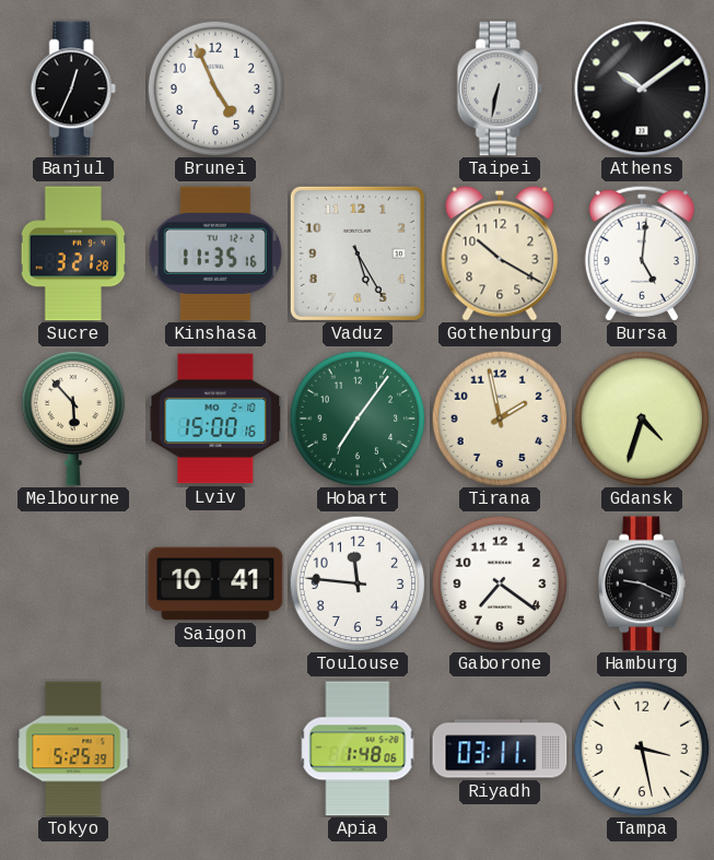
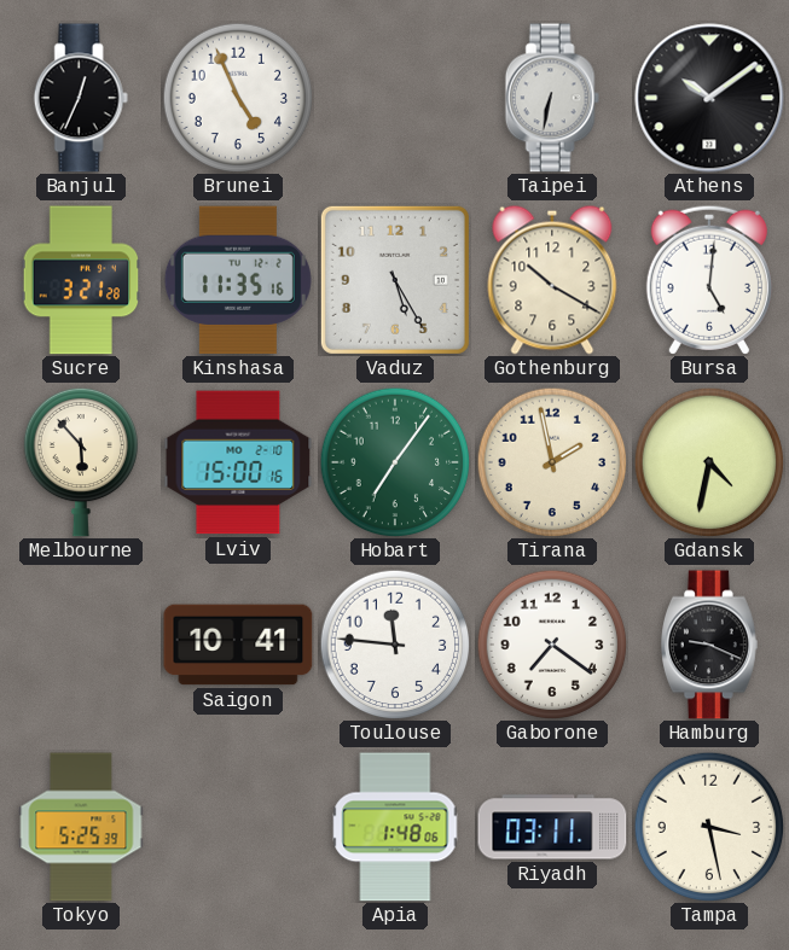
Gdansk: 4:33 -> 4:32 (709, 462)
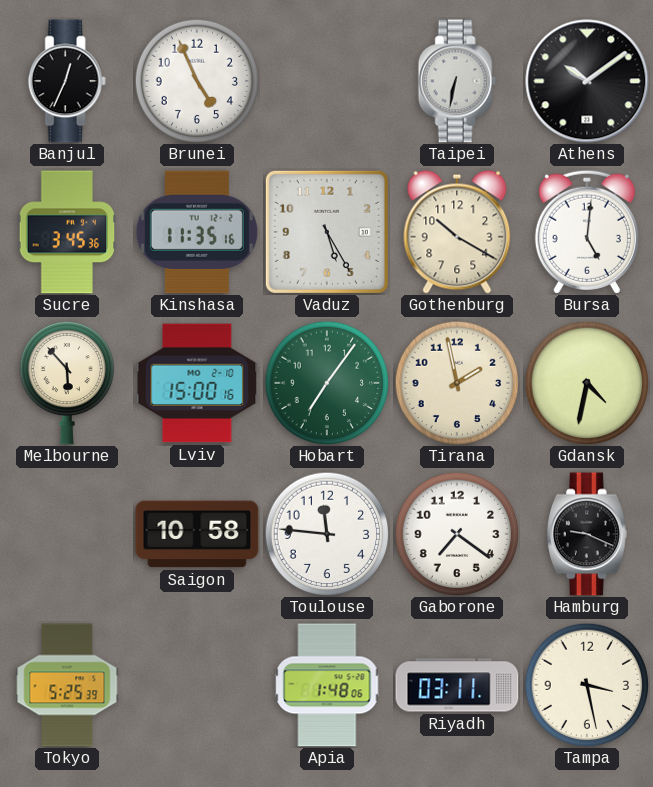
Sucre: 3:21 -> 3:45 (67, 232)
Saigon: 10:41 -> 10:58 (197, 534)
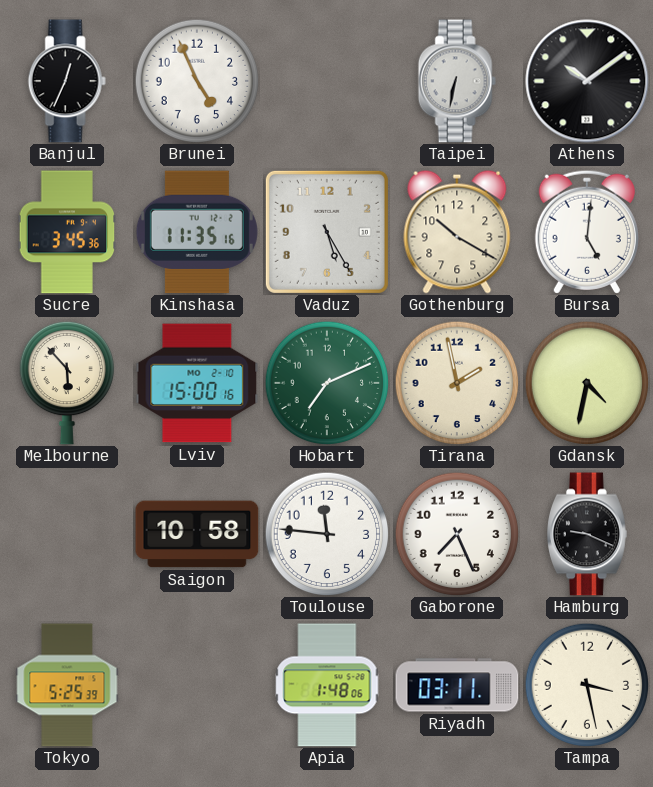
Hobart: 7:06 -> 7:11 (327, 383)
Gaborone: 7:21 -> 7:26 (457, 534)
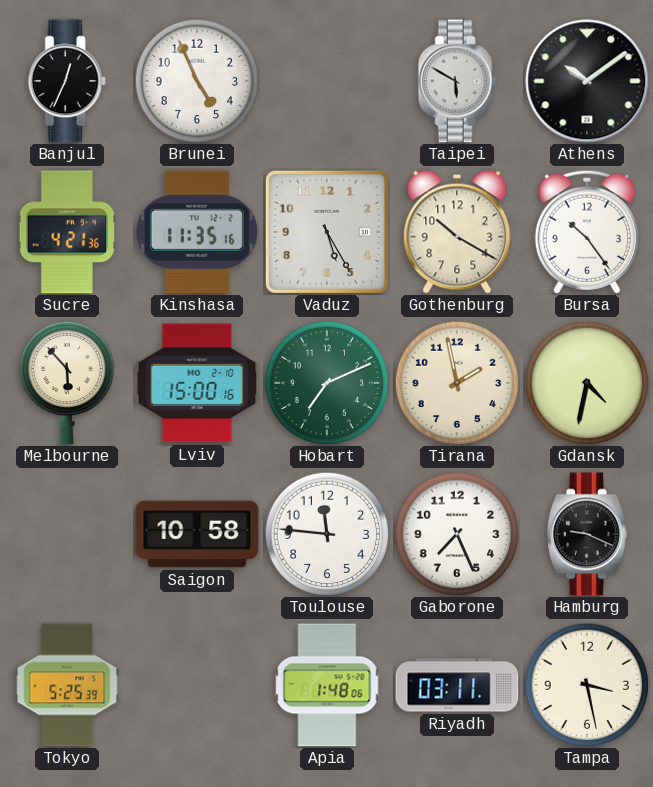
Taipei: 6:32 -> 5:50 (457, 81)
Sucre: 3:45 -> 4:21 (67, 232)
Bursa: 5:01 -> 10:24 (587, 232)
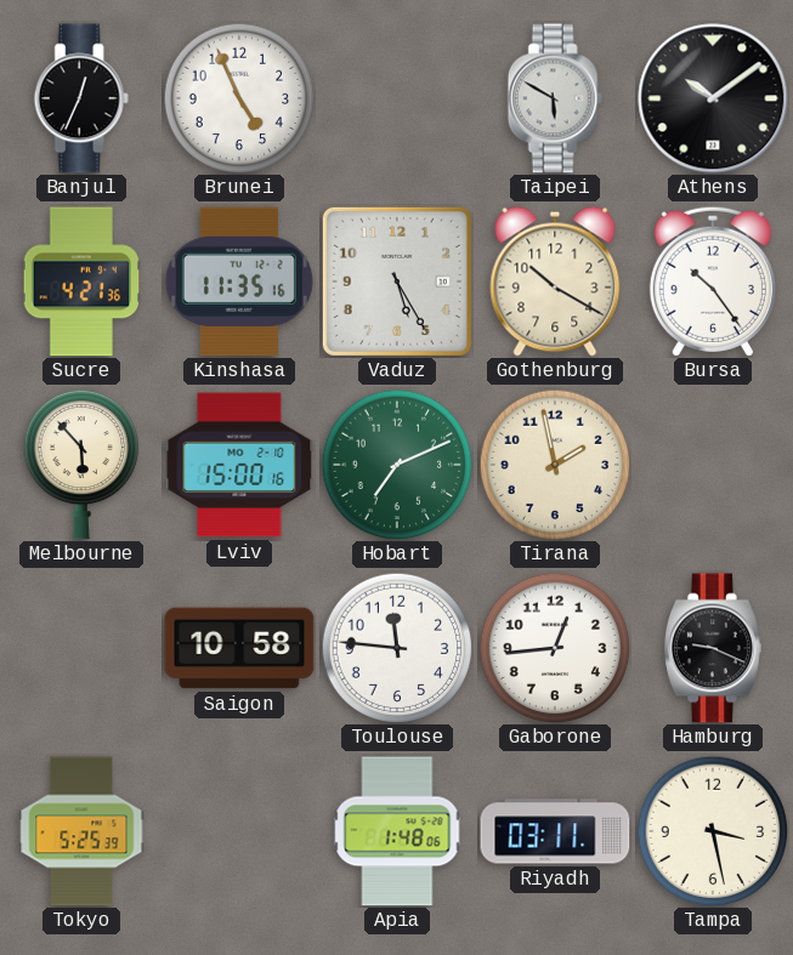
Gdansk: 4:32 -> none (587, 383)
Gaborone: 7:26 -> 12:44 (555, 648)
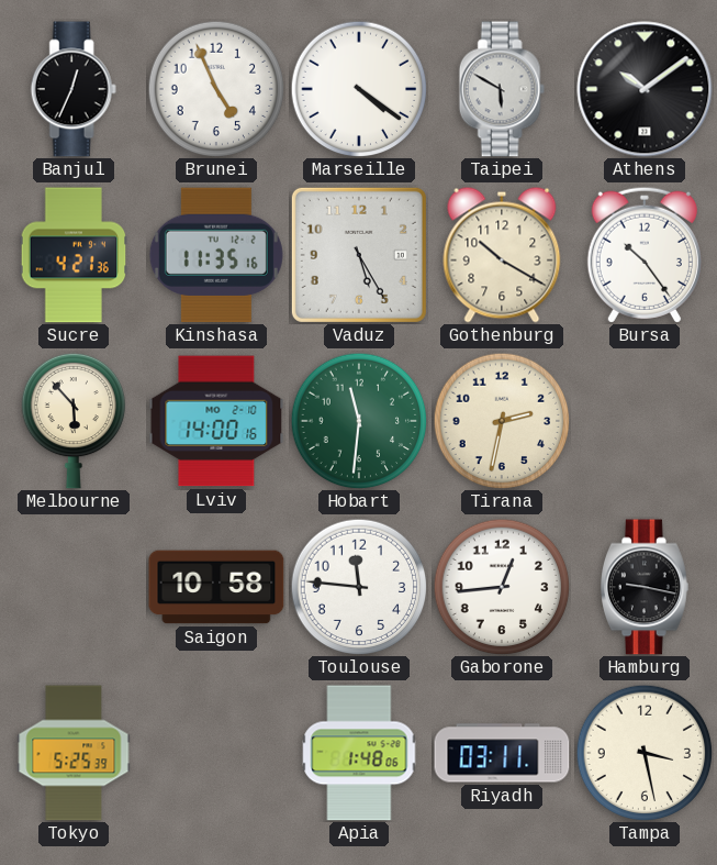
Marseille: none -> 4:21 (359, 89)
Lviv: 15:00 -> 14:00 (216, 421)
Hobart: 7:11 -> 11:31 (359, 421)
Tirana: 1:58 -> 2:32 (502, 421)
Hamburg: 9:19 -> 9:17 (646, 587)
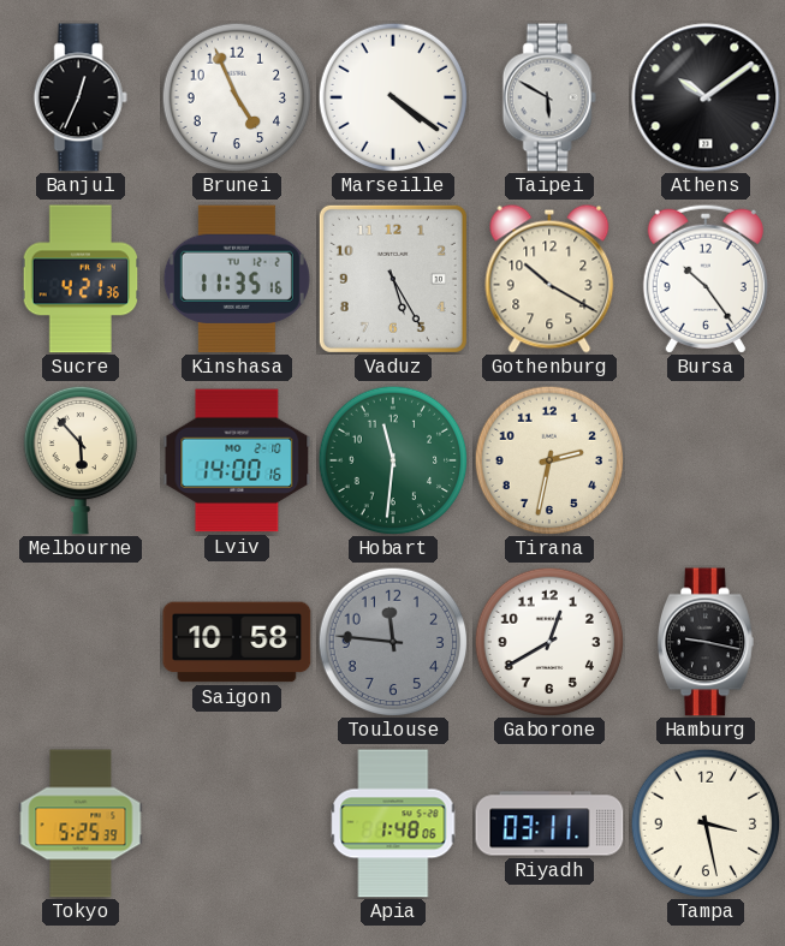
Toulouse dial: white -> grey (393, 642)
Gaborone: 12:44 -> 12:40 (549, 642)
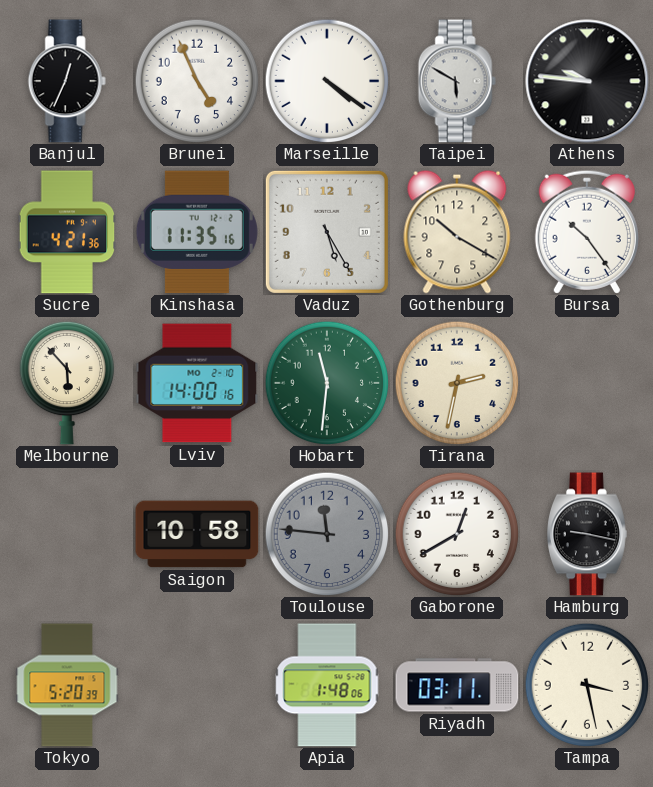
Athens: 10:09 -> 9:46 (587, 81)
Tokyo: 5:25 -> 5:20 (67, 685)
